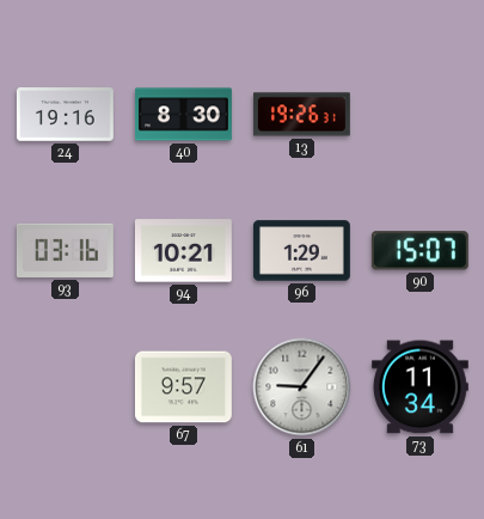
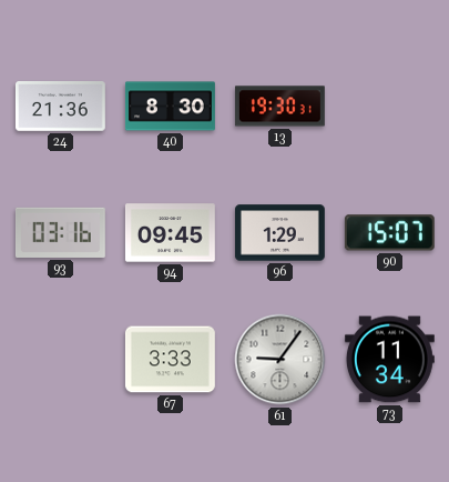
24: 19:16 -> 21:36 (60, 107)
13: 19:26 -> 19:30 (279, 107)
94: 10:21 -> 09:45 (170, 233)
67: 9:57 -> 3:33 (170, 360)
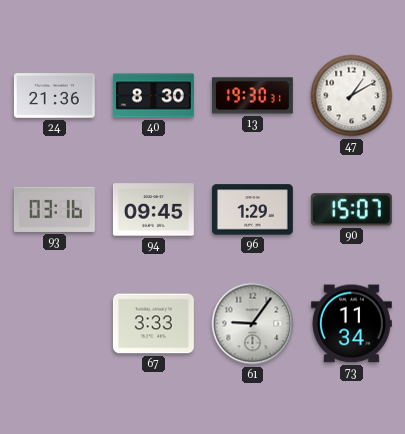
47: none -> 1:10 (352, 96)
